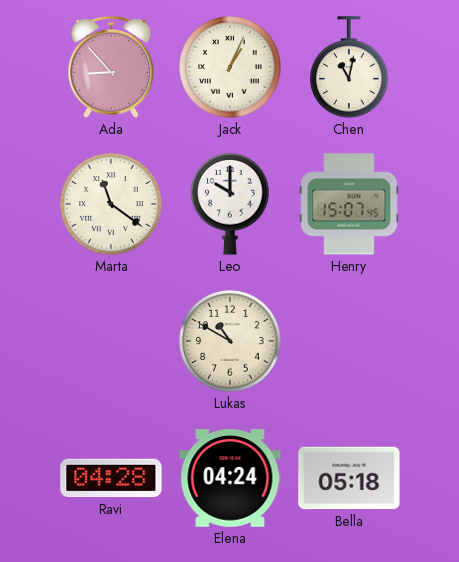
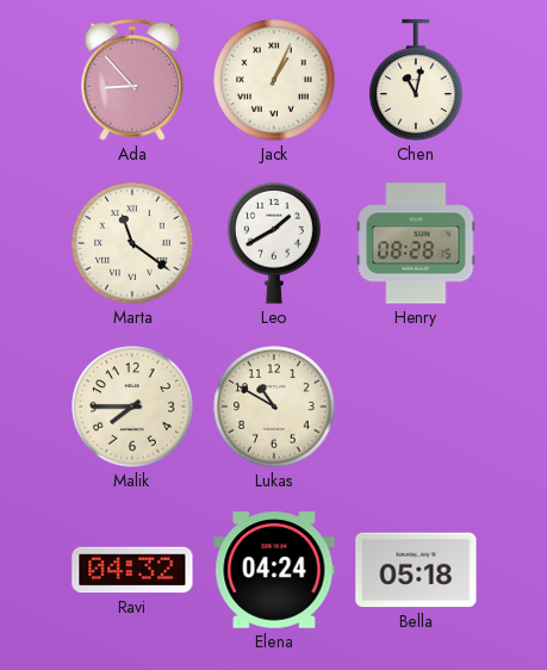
Leo: 10:00 -> 1:40 (274, 243)
Henry: 15:07 -> 08:28 (416, 243)
Malik: none -> 7:45 (132, 407)
Ravi: 04:28 -> 04:32 (132, 570)
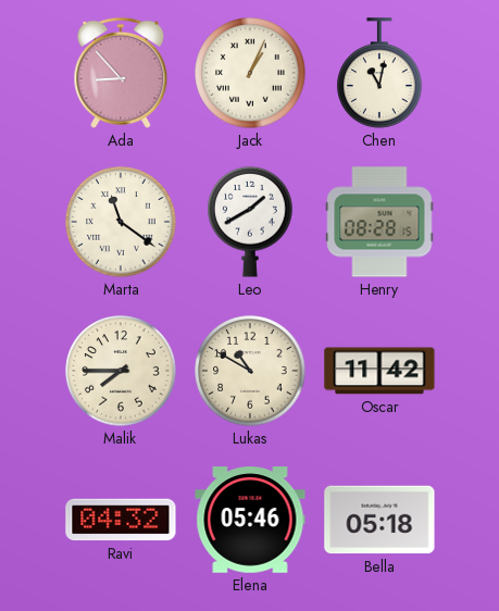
Oscar: none -> 11:42 (379, 371)
Elena: 04:24 -> 05:46 (250, 520)
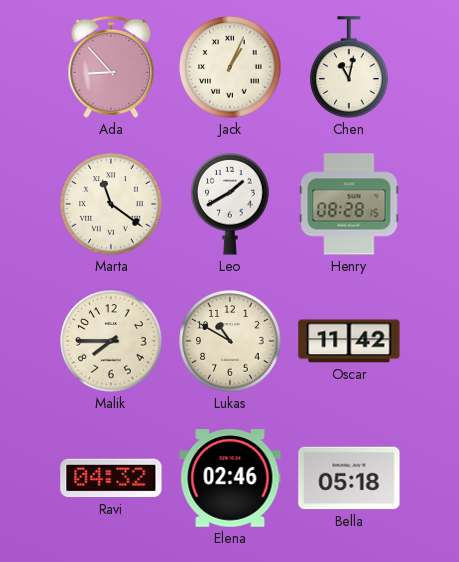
Elena: 05:46 -> 02:46 (230, 478)
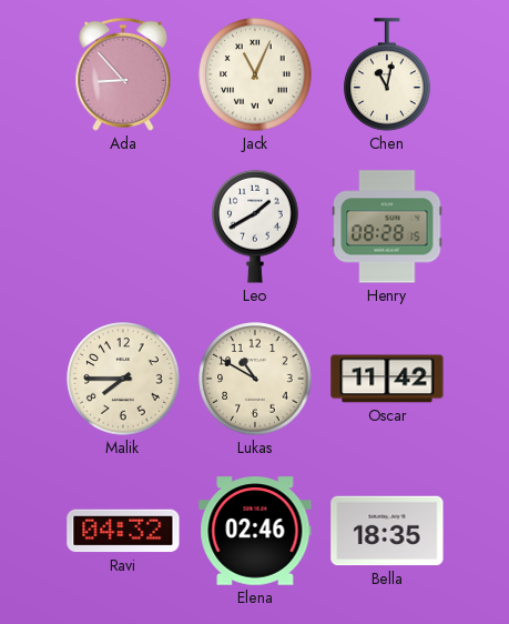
Jack: 1:04 -> 11:04 (255, 74)
Marta: 11:21 -> none (111, 204)
Bella: 05:18 -> 18:35 (387, 531)
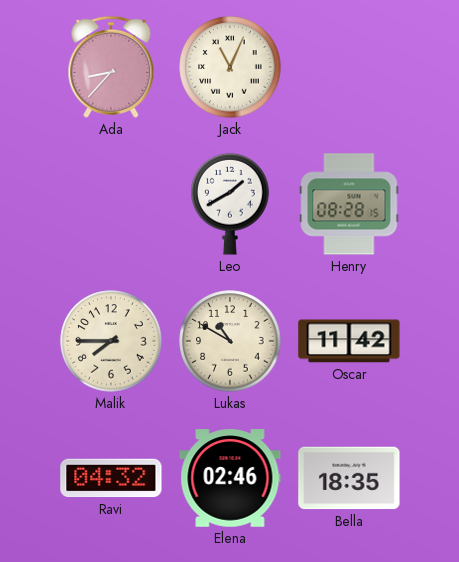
Ada: 8:53 -> 8:37 (111, 67)
Chen: 11:02 -> none (387, 74)
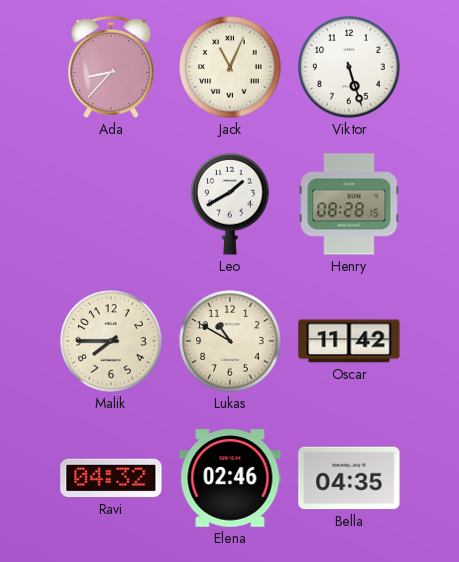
Viktor: none -> 5:27 (349, 67)
Bella: 18:35 -> 04:35 (349, 478)
